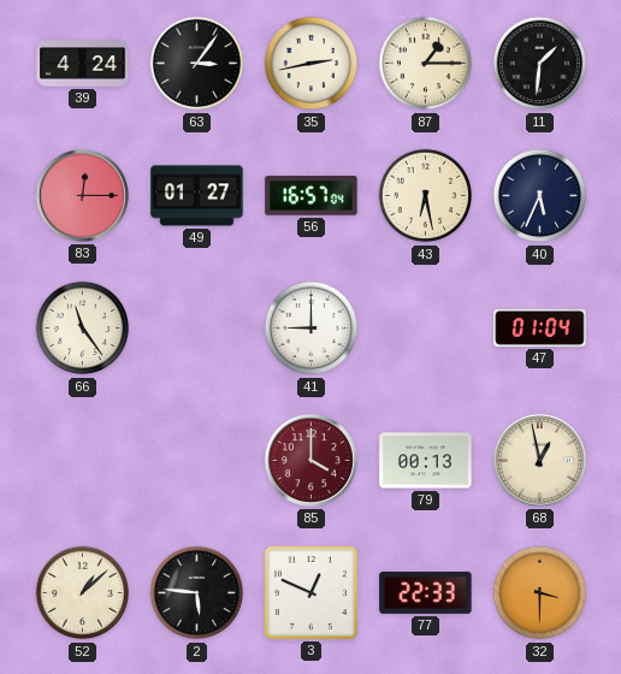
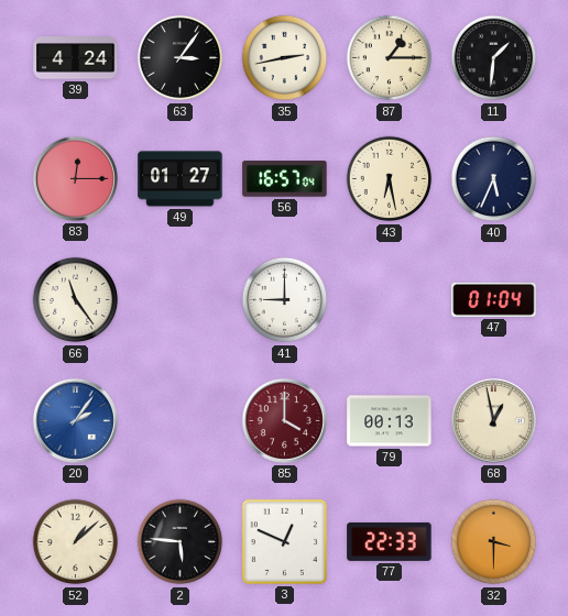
20: none -> 2:06 (75, 420)
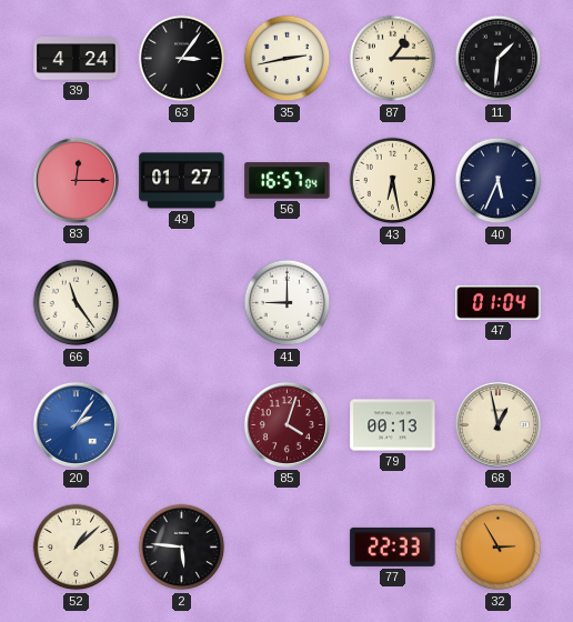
85: 4:00 -> 4:03 (286, 424)
3: 12:49 -> none (284, 541)
32: 3:30 -> 2:55 (499, 548)
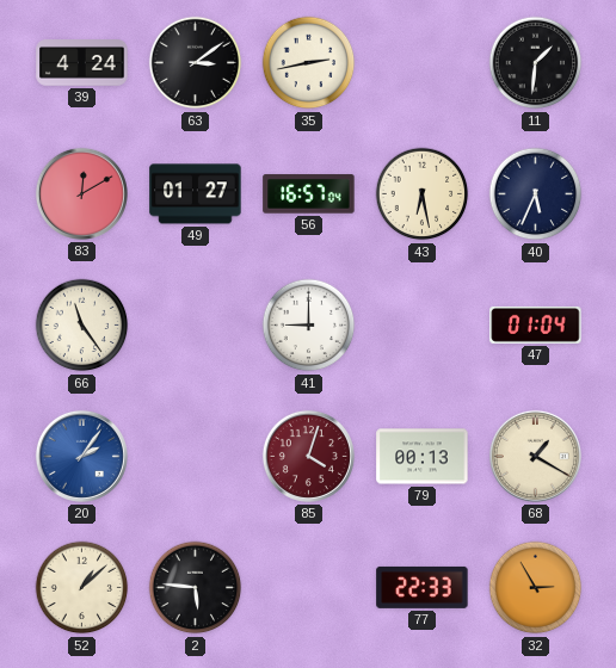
63: 3:06 -> 3:09 (196, 63)
87: 1:15 -> none (393, 59)
83: 12:15 -> 12:10 (81, 193)
68: 12:58 -> 1:20 (535, 456)
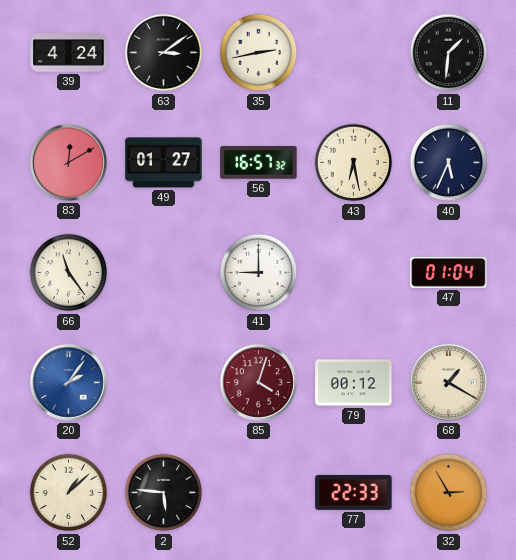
56: 16:57:04 -> 16:57:32 (259, 163)
79: 00:13 -> 00:12 (354, 383)
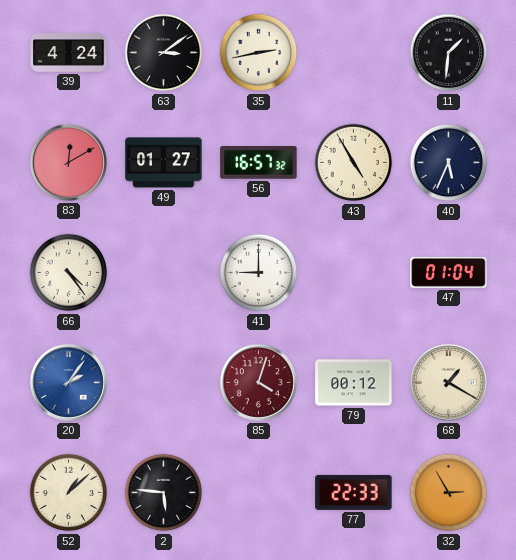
43: 6:28 -> 4:55 (354, 163)
66: 11:24 -> 4:24 (69, 273)
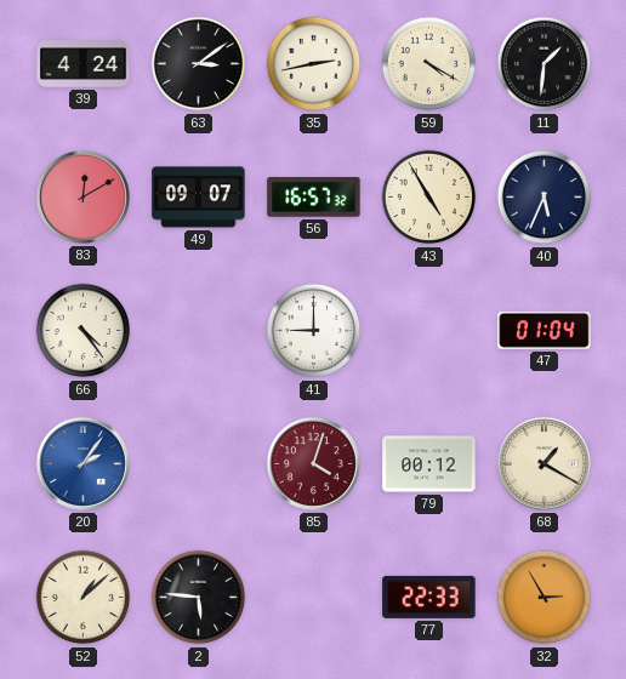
59: none -> 4:20 (429, 64)
49: 01:27 -> 09:07 (199, 198)
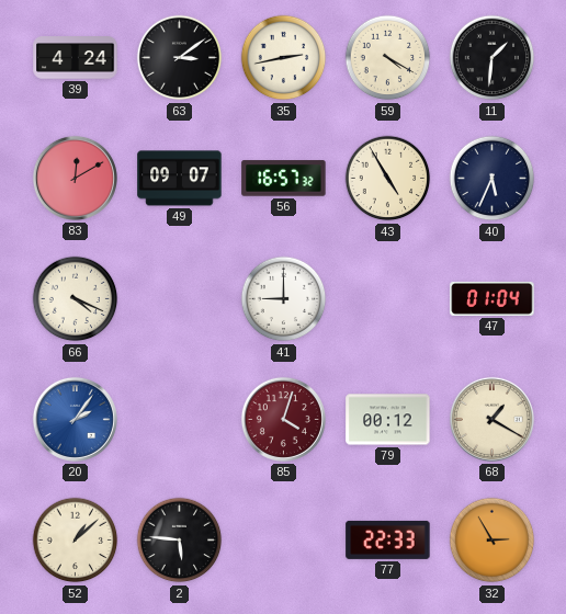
66: 4:24 -> 4:19 (76, 299)
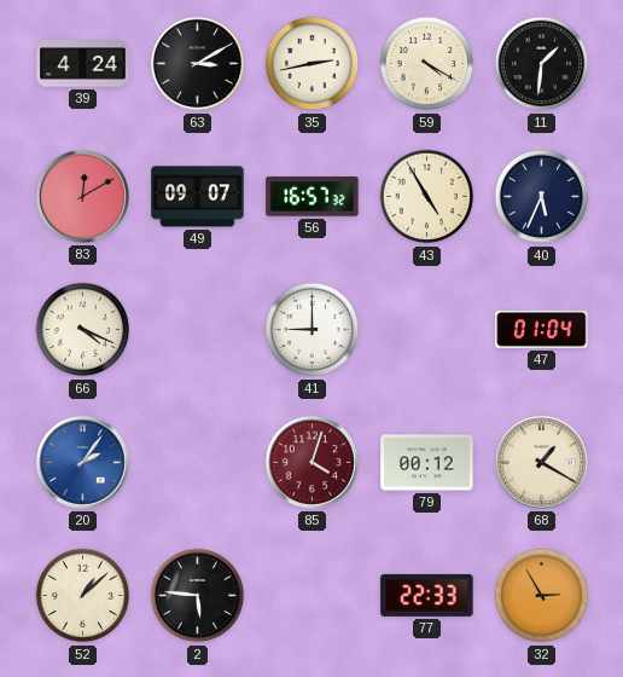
63: 3:09 -> 3:10 (198, 64)
